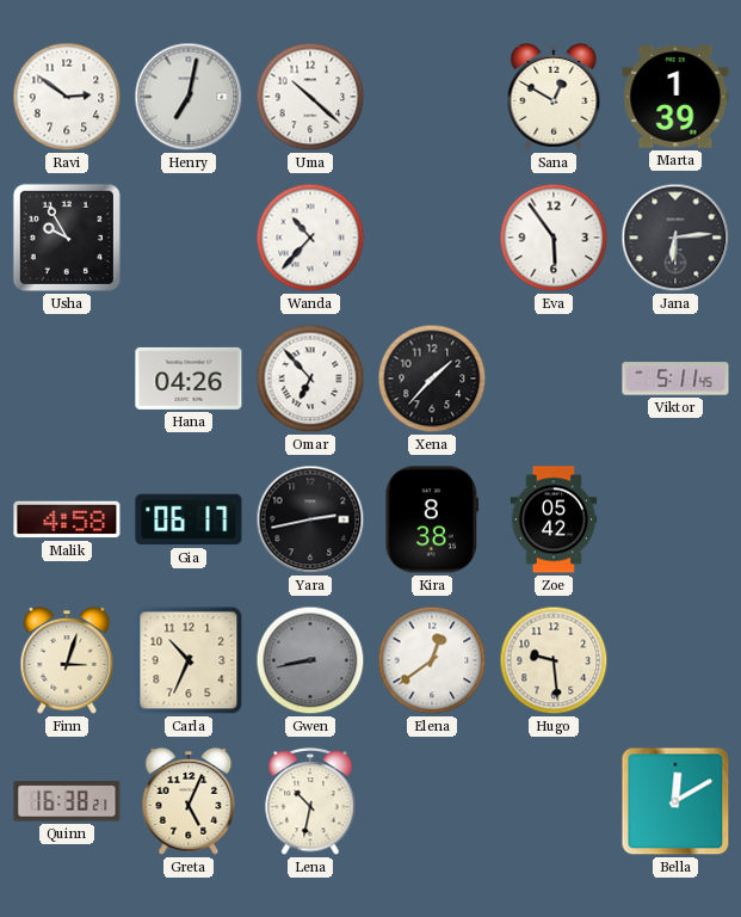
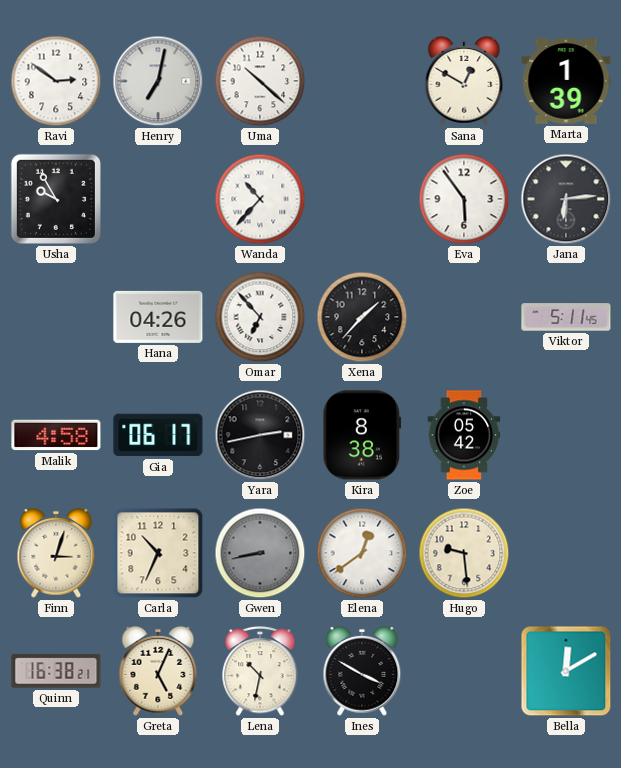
Ines: none -> 3:50 (362, 671)
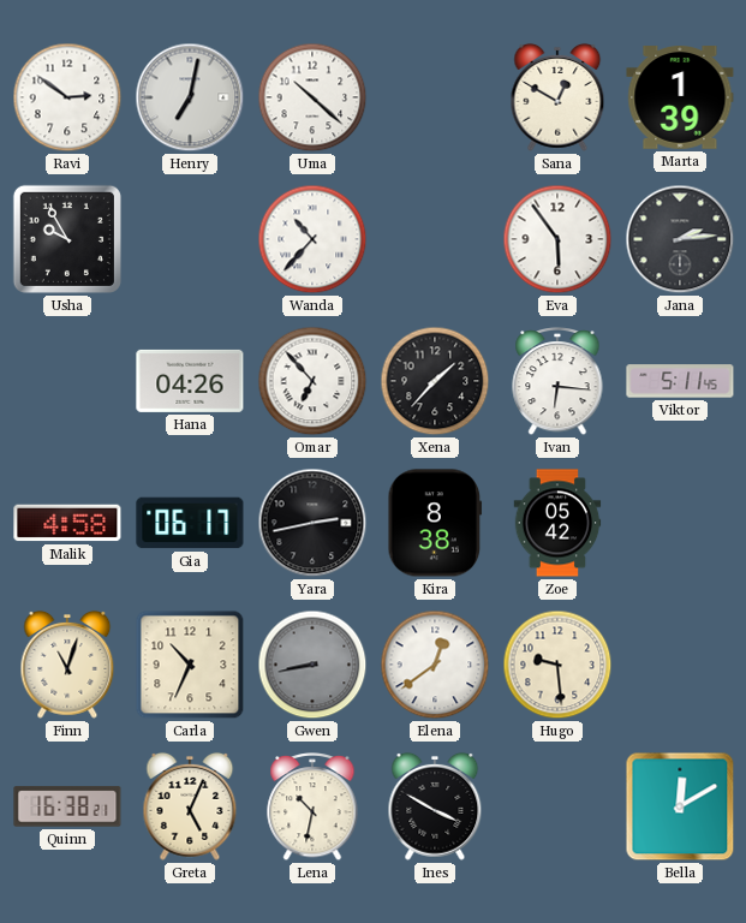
Jana: 6:14 -> 2:14 (680, 239)
Ivan: none -> 6:16 (557, 381)
Finn: 3:03 -> 11:03 (67, 665)
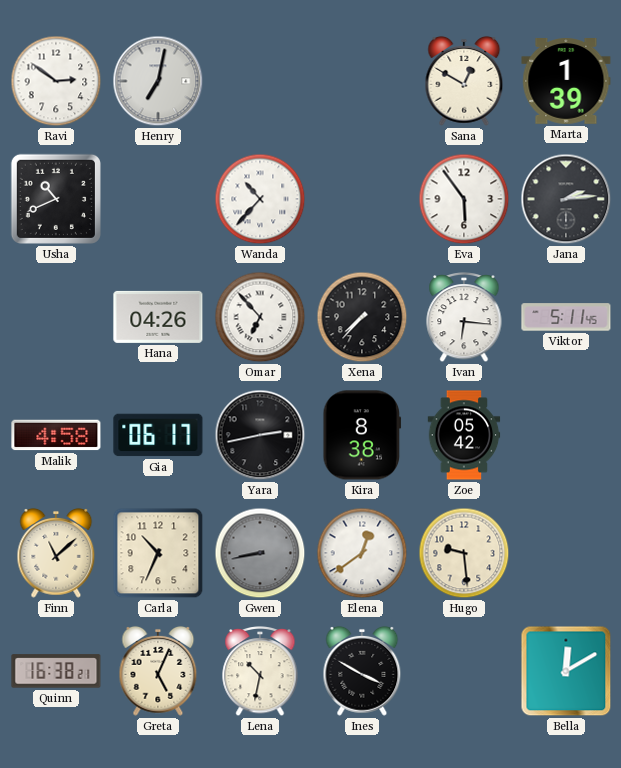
Uma: 10:22 -> none (312, 97)
Usha: 9:55 -> 10:41 (56, 199)
Xena: 1:37 -> 7:37 (362, 317)
Finn: 11:03 -> 11:08 (56, 553)
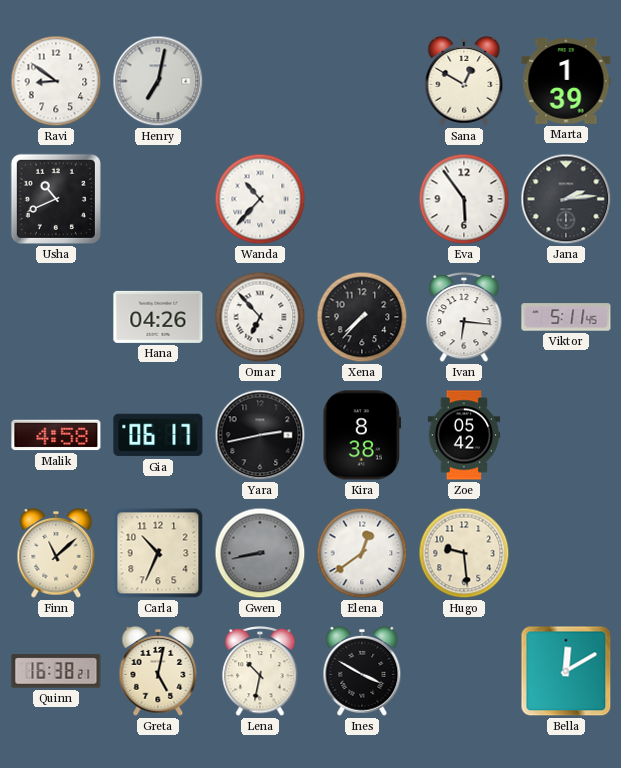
Ravi: 2:51 -> 8:51 (56, 81)
Greta: 5:04 -> 5:02 (158, 671)
